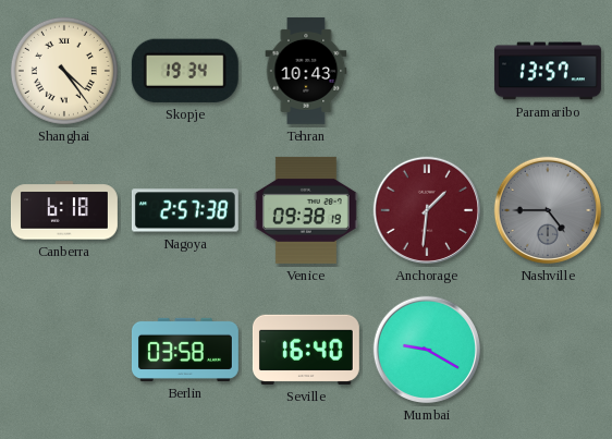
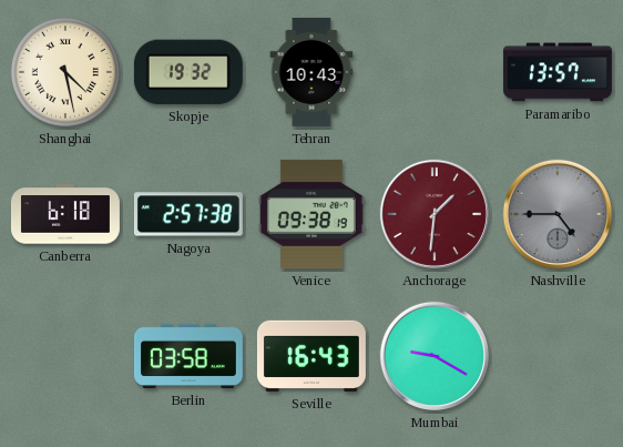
Shanghai: 4:24 -> 4:28 (65, 72)
Skopje: 19:34 -> 19:32 (188, 72)
Seville: 16:40 -> 16:43 (311, 356)
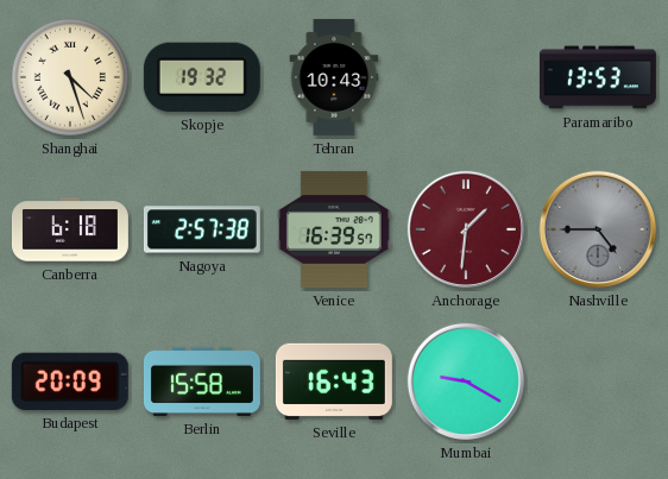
Shanghai: 4:28 -> 4:27 (70, 77)
Paramaribo: 13:57 -> 13:53 (598, 77)
Venice: 09:38 -> 16:39 (334, 229)
Budapest: none -> 20:09 (70, 382)
Berlin: 03:58 -> 15:58 (202, 382)
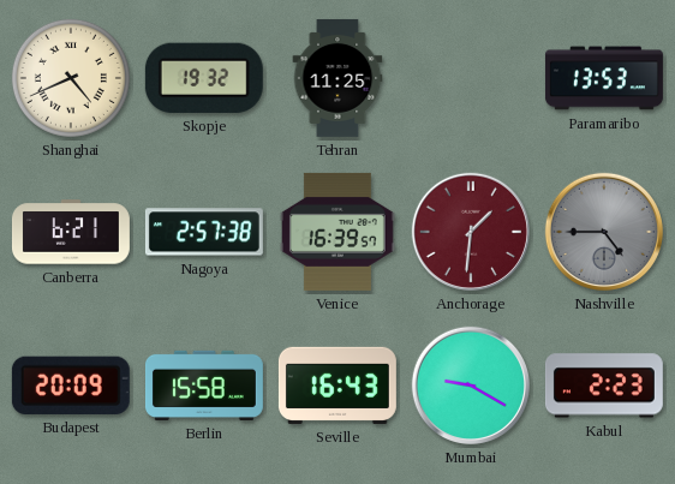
Shanghai: 4:27 -> 4:41 (71, 78)
Tehran: 10:43 -> 11:25 (337, 78)
Canberra: 6:18 -> 6:21 (71, 232)
Kabul: none -> 2:23 (604, 386)
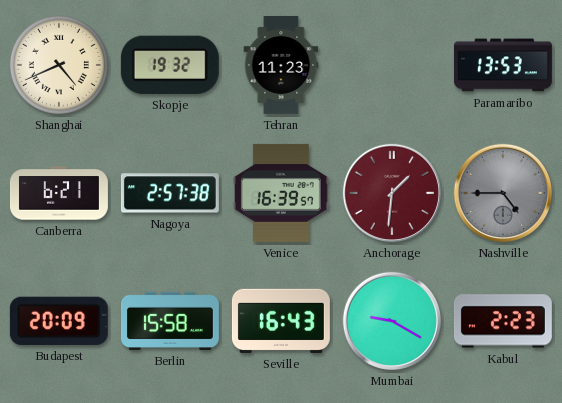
Tehran: 11:25 -> 11:23 (281, 65)
